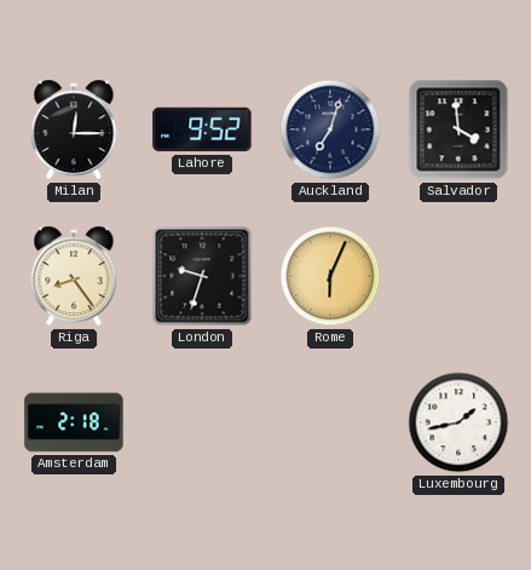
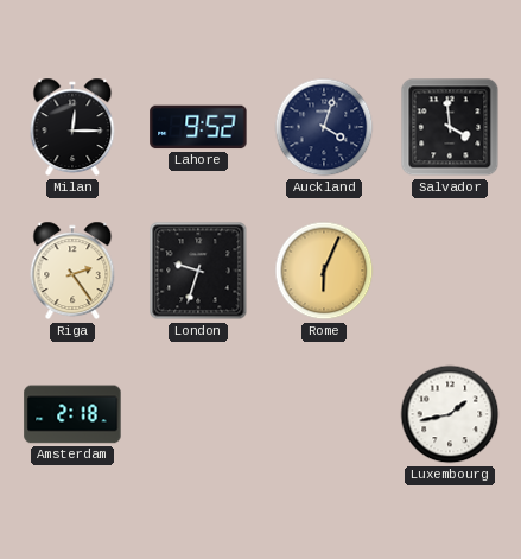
Auckland: 7:03 -> 4:03 (324, 127)
Riga: 8:24 -> 2:24 (72, 271)
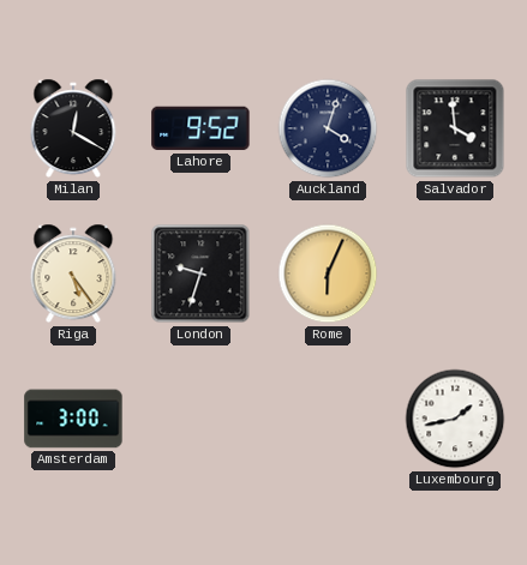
Milan: 12:15 -> 12:20 (73, 128)
Riga: 2:24 -> 5:24 (73, 274)
Amsterdam: 2:18 -> 3:00 (73, 419)
